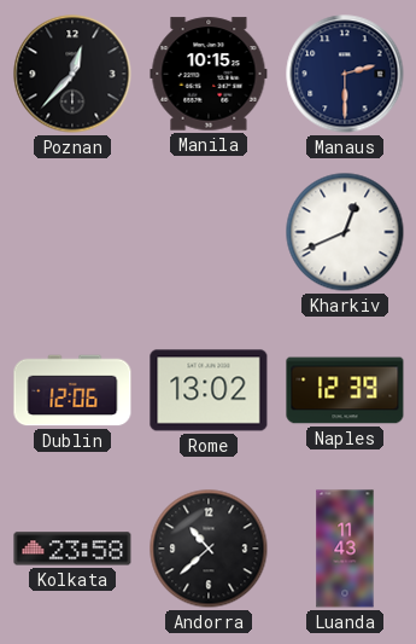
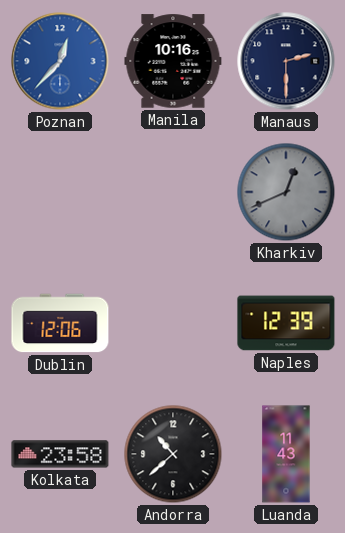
Poznan dial: black -> blue (60, 61)
Manila: 10:15 -> 10:16 (173, 61)
Kharkiv dial: white -> grey (286, 192)
Rome: 13:02 -> none (209, 390)
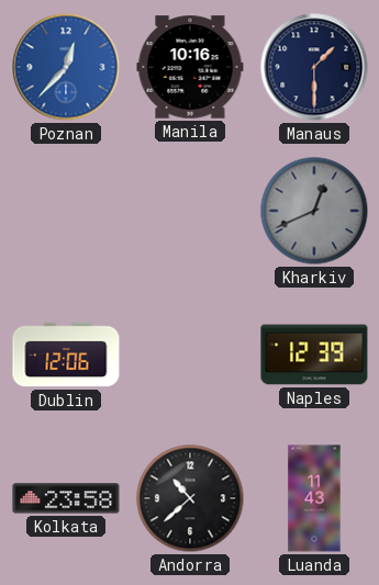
Manaus: 2:30 -> 1:30 (314, 67)
